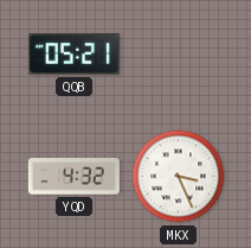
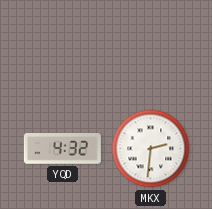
QQB: 05:21 -> none (73, 55)
MKX: 3:26 -> 2:31 (151, 149)
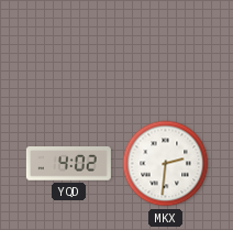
YQD: 4:32 -> 4:02 (68, 164)
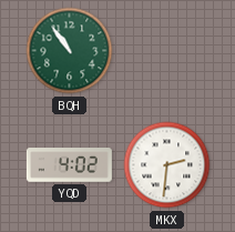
BQH: none -> 10:54 (70, 51)
